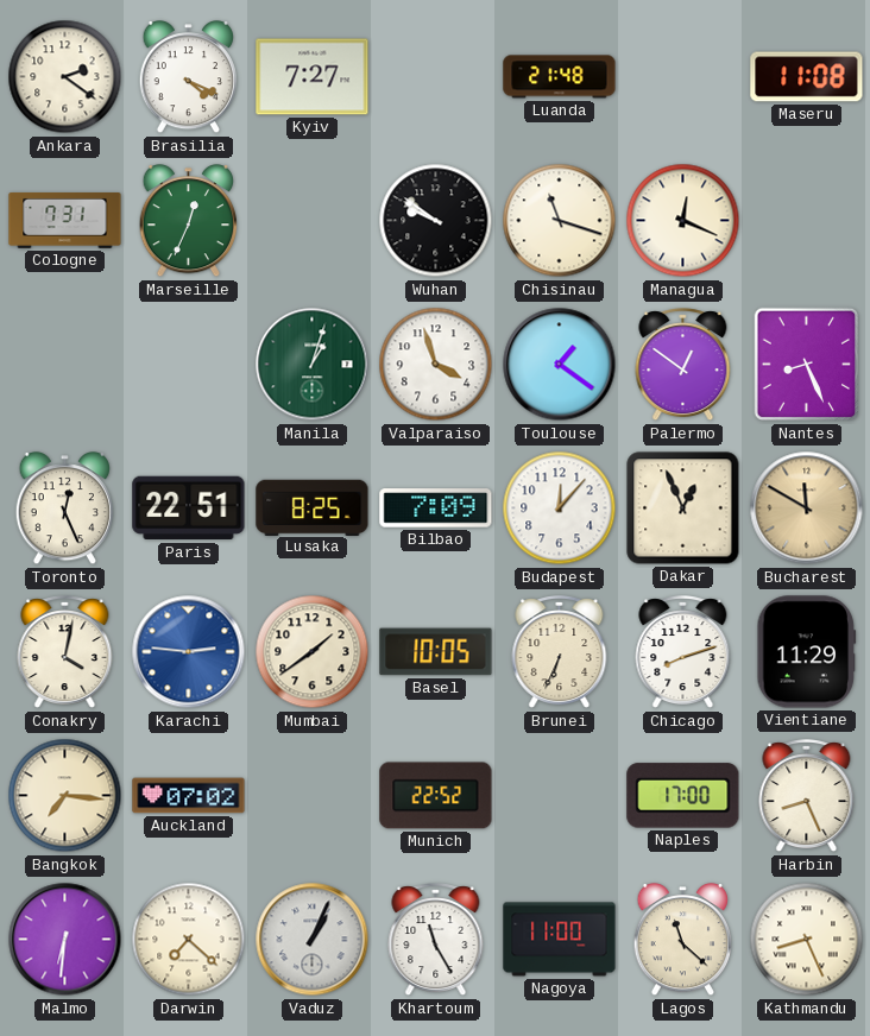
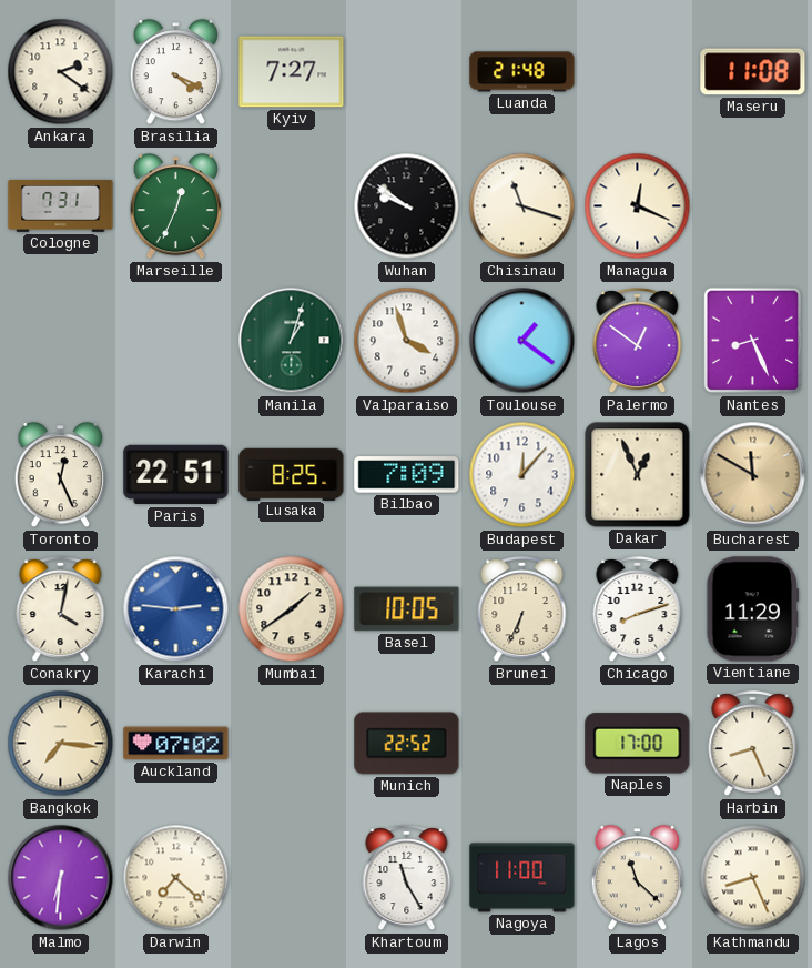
Vaduz: 1:04 -> none (313, 940)
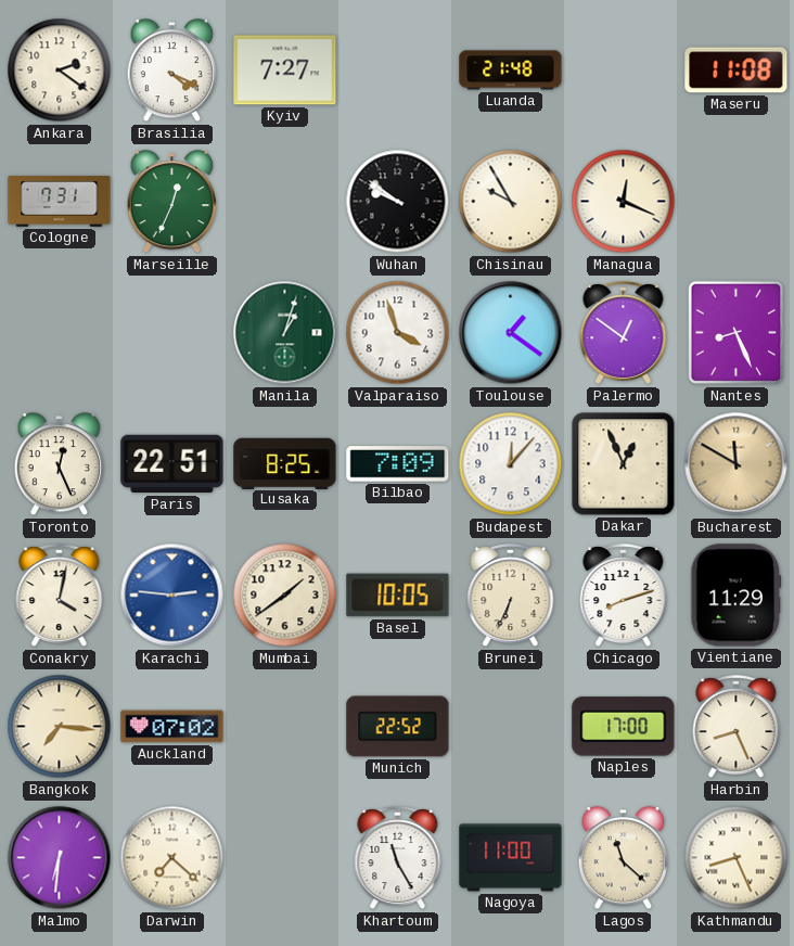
Chisinau: 11:18 -> 9:55 (511, 202)
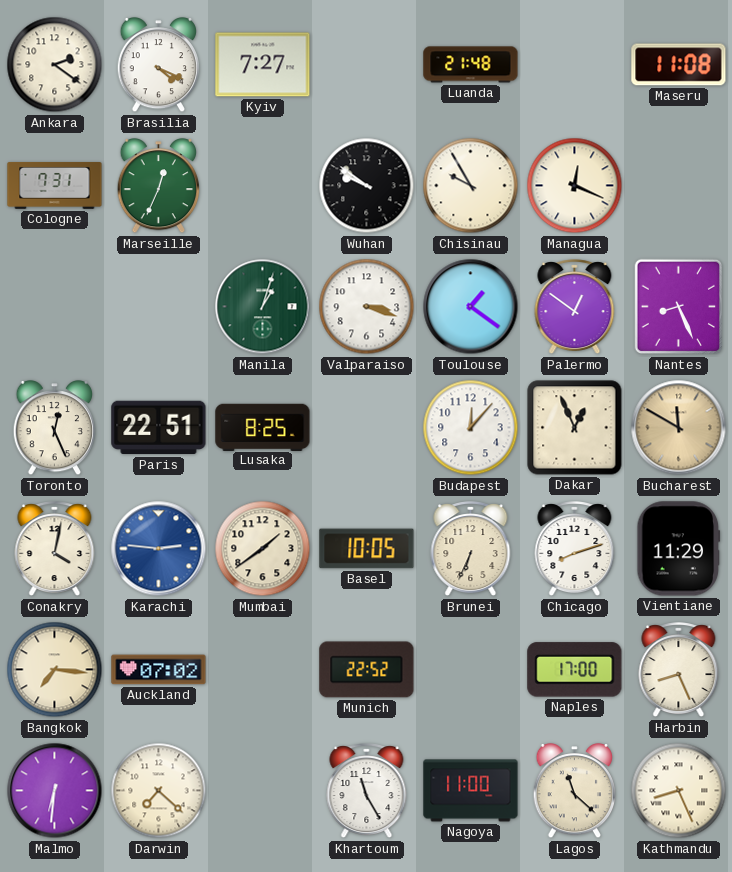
Valparaiso: 3:57 -> 3:18 (367, 307)
Bilbao: 7:09 -> none (398, 464)
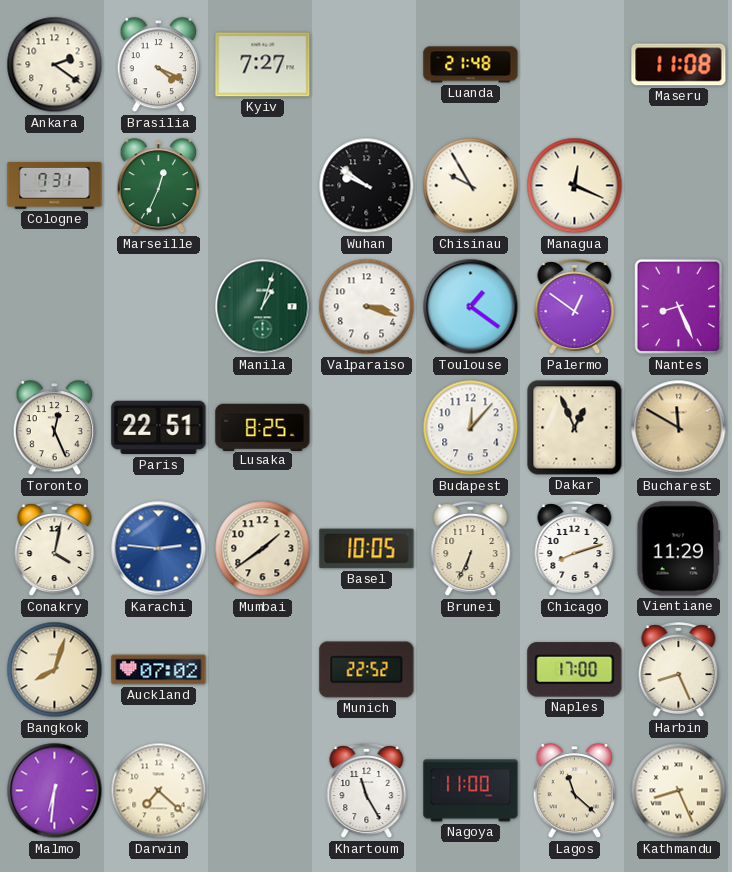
Bangkok: 7:16 -> 8:03 (55, 670)
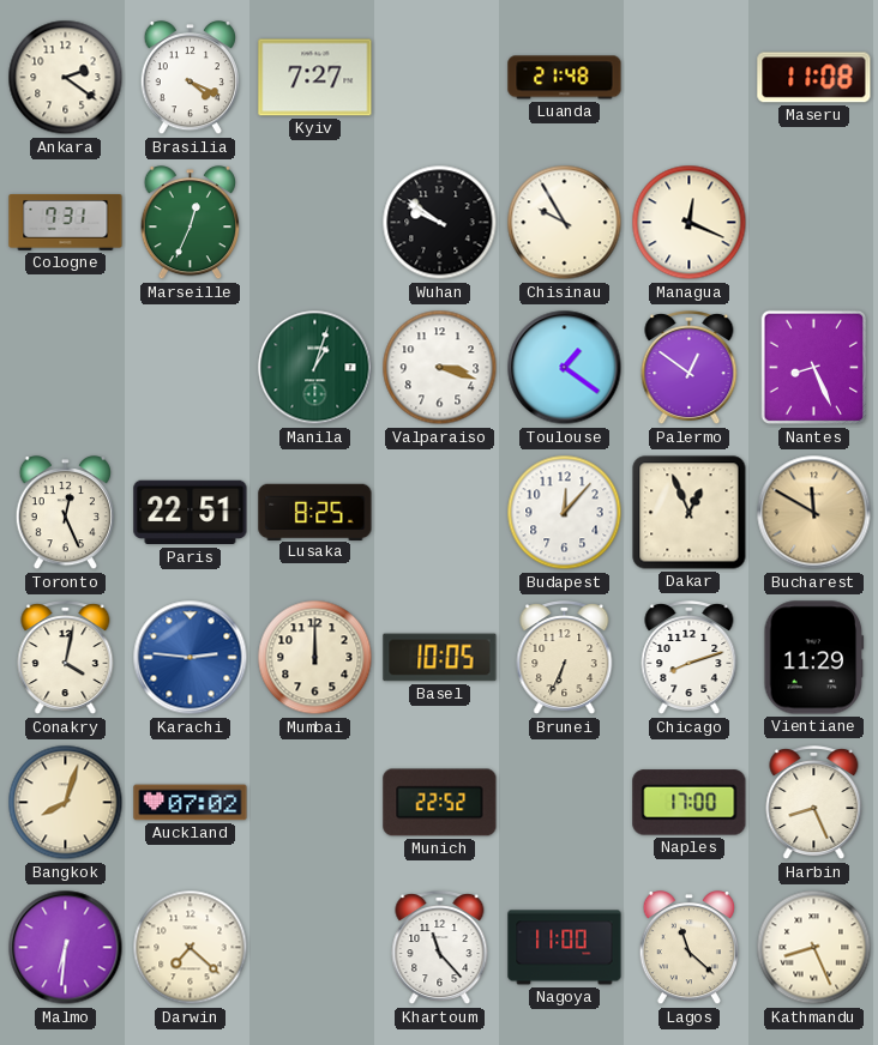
Mumbai: 1:39 -> 12:00 (315, 658)
Khartoum: 11:25 -> 11:23 (440, 948)
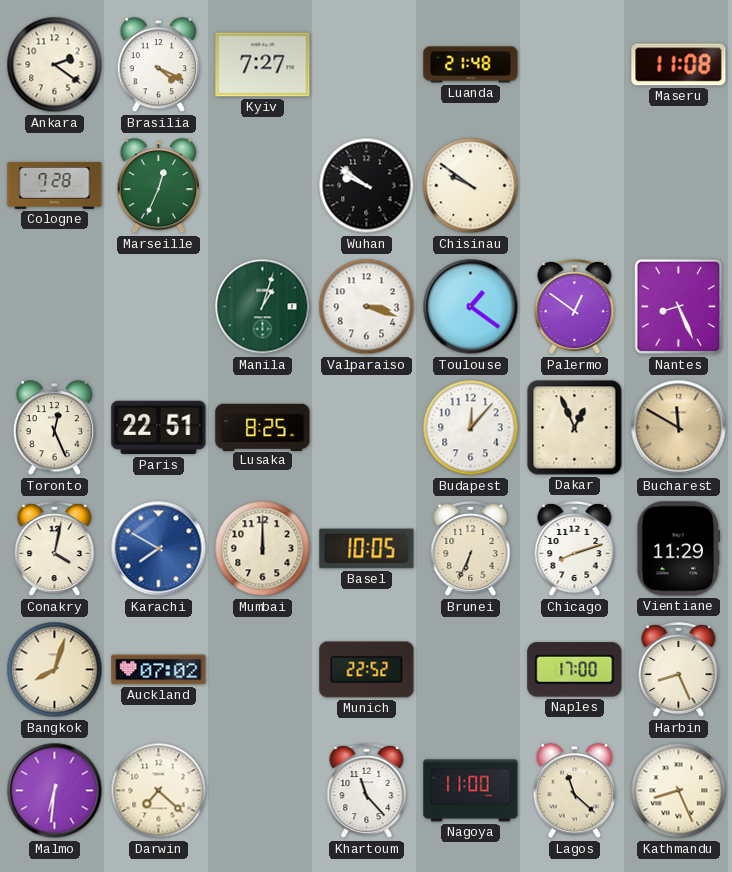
Cologne: 7:31 -> 7:28 (55, 186)
Chisinau: 9:55 -> 9:51 (471, 186)
Managua: 12:19 -> none (690, 223)
Karachi: 2:46 -> 7:50 (159, 549)
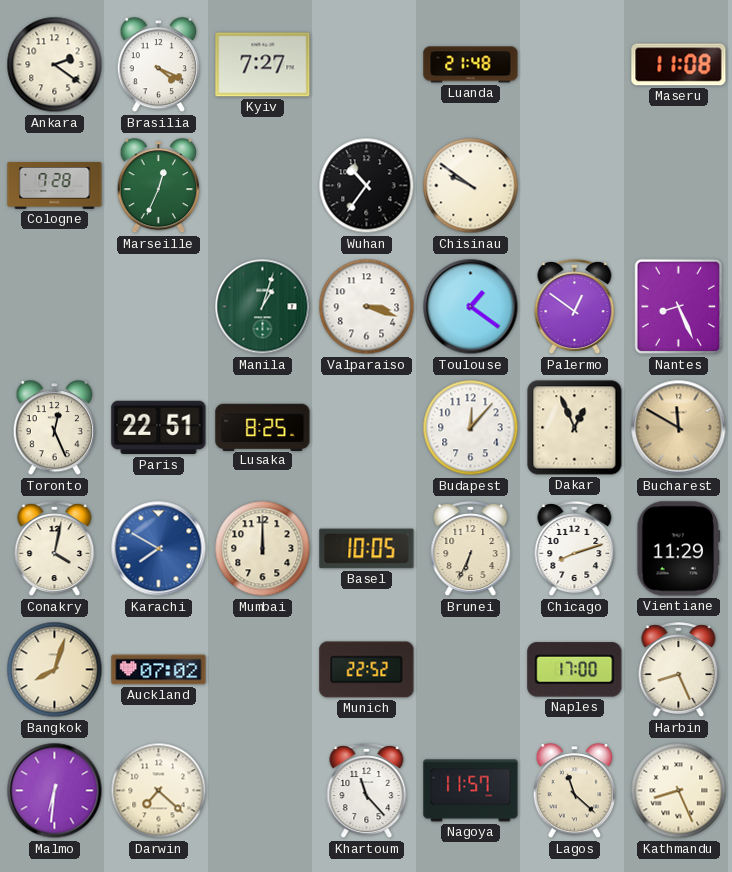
Wuhan: 9:51 -> 10:36 (367, 186)
Nagoya: 11:00 -> 11:57 (471, 791)
